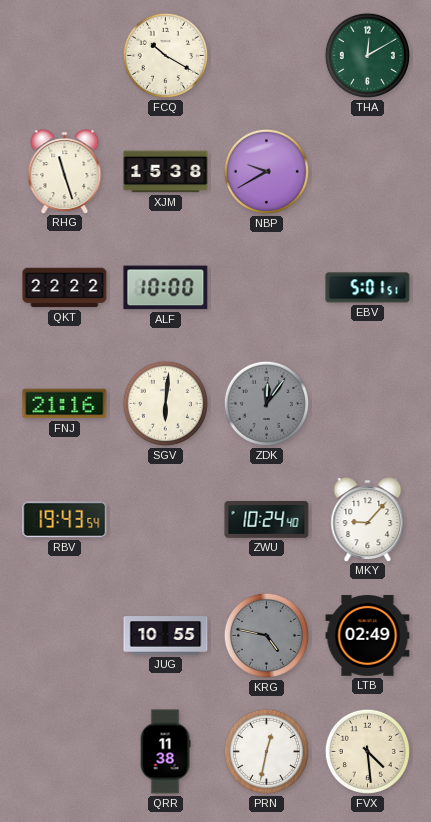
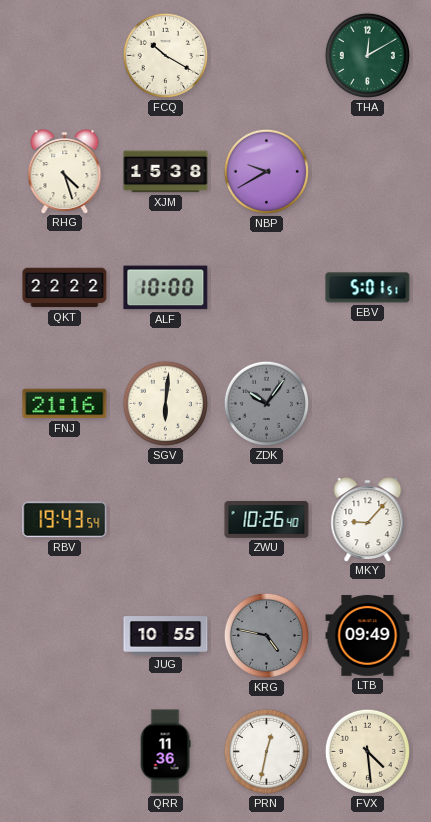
RHG: 11:27 -> 4:27 (65, 171)
ZDK: 12:06 -> 10:06 (266, 403)
ZWU: 10:24 -> 10:26 (267, 520)
LTB: 02:49 -> 09:49 (368, 636)
QRR: 11:38 -> 11:36 (165, 752)
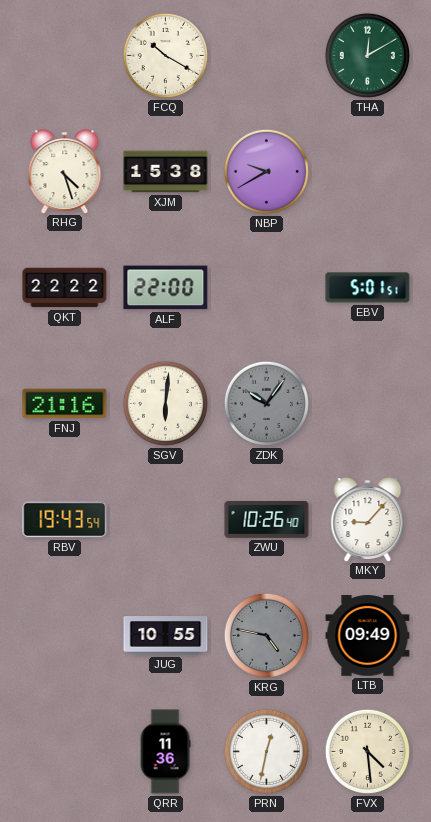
ALF: 10:00 -> 22:00 (166, 288)
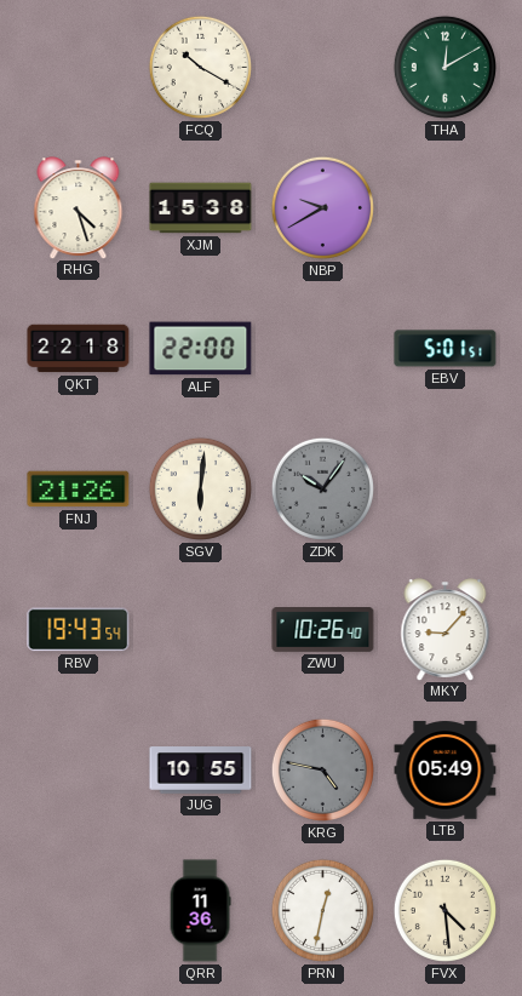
QKT: 22:22 -> 22:18 (79, 349)
FNJ: 21:16 -> 21:26 (79, 490)
LTB: 09:49 -> 05:49 (446, 771)
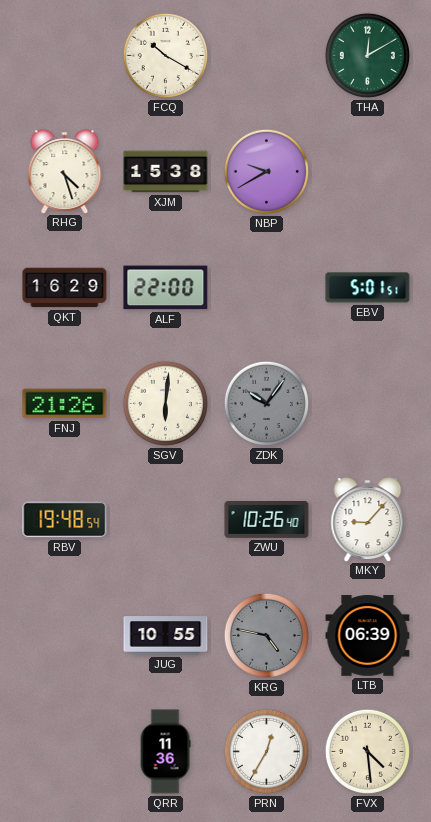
QKT: 22:18 -> 16:29 (65, 288)
RBV: 19:43 -> 19:48 (65, 520)
LTB: 05:49 -> 06:39 (368, 636)
PRN: 12:32 -> 12:35 (266, 751)
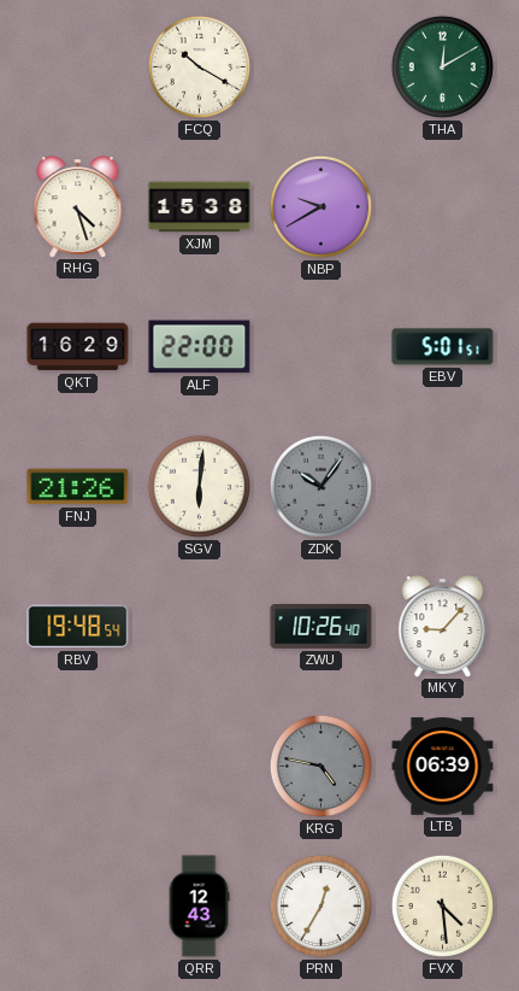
JUG: 10:55 -> none (166, 636)
QRR: 11:36 -> 12:43 (199, 907)
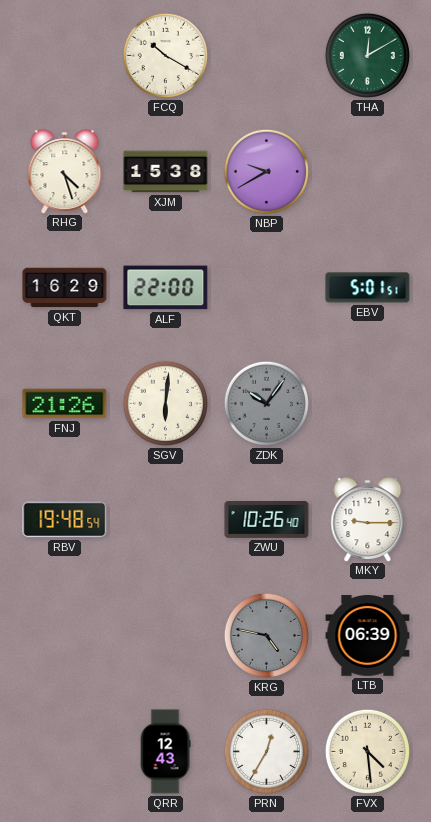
MKY: 9:07 -> 9:15 (368, 519)
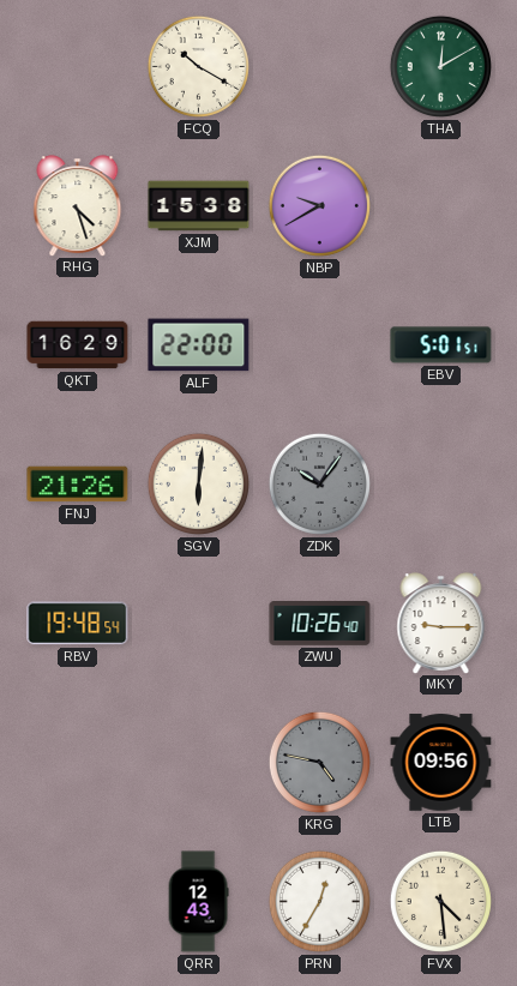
LTB: 06:39 -> 09:56 (441, 763)
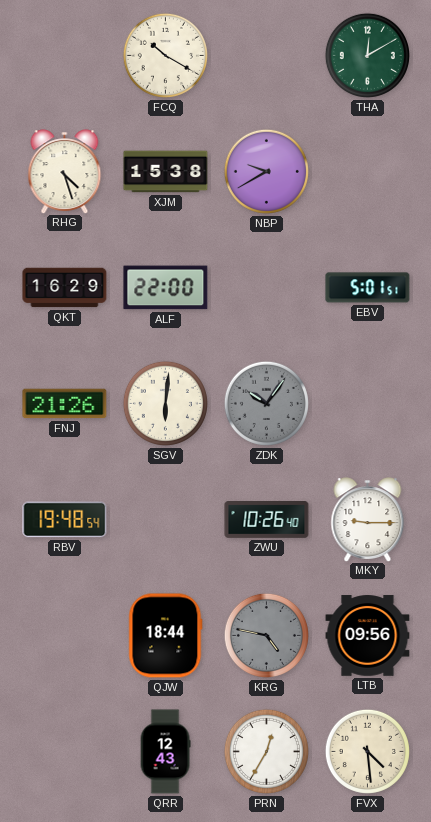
QJW: none -> 18:44 (166, 636)
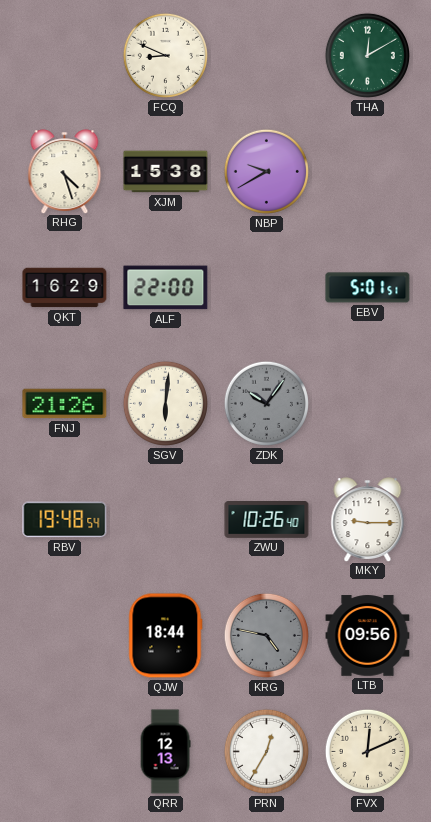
FCQ: 10:20 -> 8:49 (165, 55)
QRR: 12:43 -> 12:13 (165, 752)
FVX: 4:29 -> 12:11 (367, 751)
